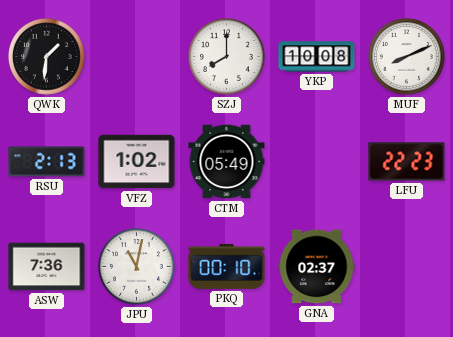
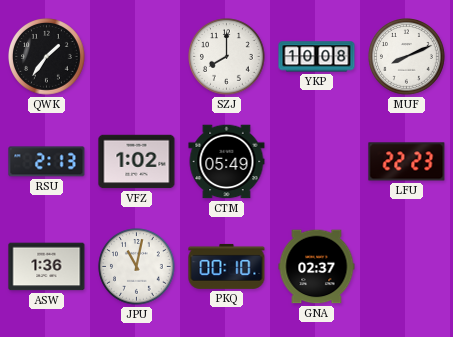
QWK: 1:31 -> 1:36 (47, 57)
ASW: 7:36 -> 1:36 (47, 267)
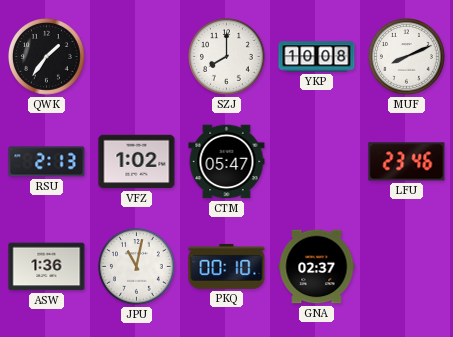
CTM: 05:49 -> 05:47 (227, 162)
LFU: 22:23 -> 23:46 (407, 162)
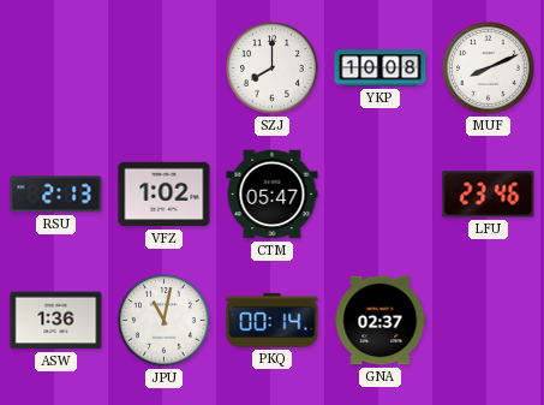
QWK: 1:36 -> none (47, 57)
PKQ: 00:10 -> 00:14 (273, 320)
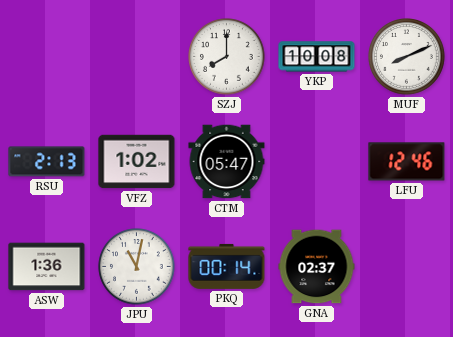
LFU: 23:46 -> 12:46 (407, 162)
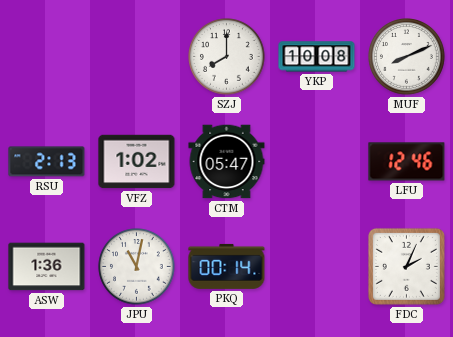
GNA: 02:37 -> none (317, 267)
FDC: none -> 2:04 (406, 266)
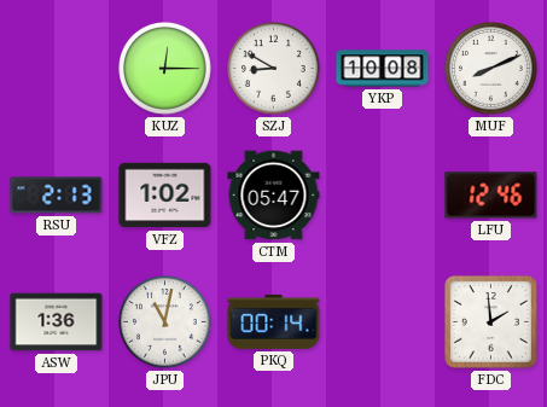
KUZ: none -> 12:15 (165, 69)
SZJ: 8:00 -> 8:50 (274, 69)
FDC: 2:04 -> 1:59 (490, 321)
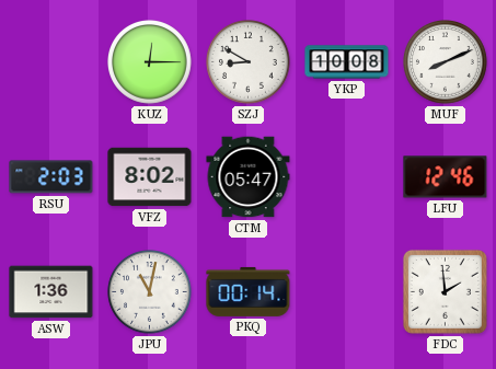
RSU: 2:13 -> 2:03 (51, 177)
VFZ: 1:02 -> 8:02 (150, 177)
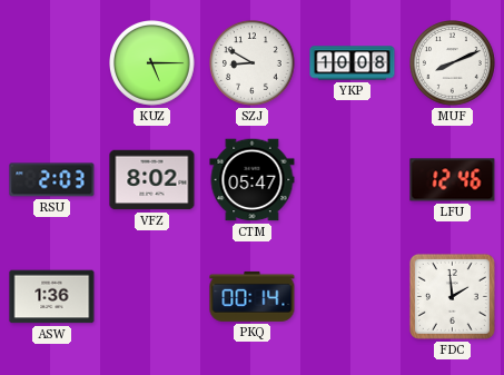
KUZ: 12:15 -> 5:15 (152, 63)
JPU: 11:02 -> none (150, 292)
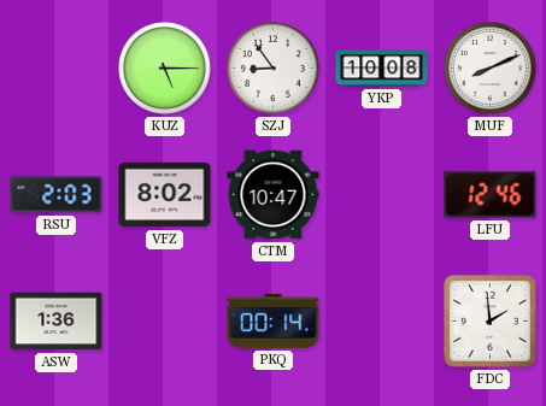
SZJ: 8:50 -> 8:54 (274, 69)
CTM: 05:47 -> 10:47 (274, 195)
